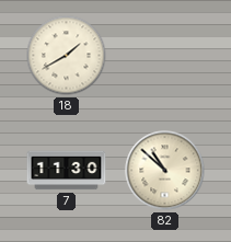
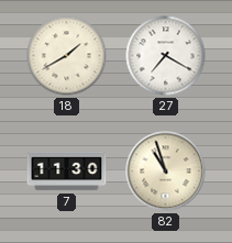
27: none -> 7:20 (166, 56)
82: 10:52 -> 10:57 (166, 172)
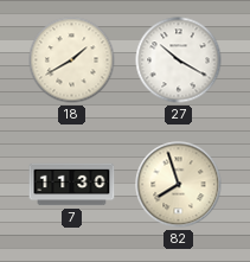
27: 7:20 -> 10:20 (179, 60)
82: 10:57 -> 7:57 (179, 185)
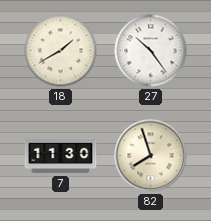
27: 10:20 -> 10:24 (151, 51)
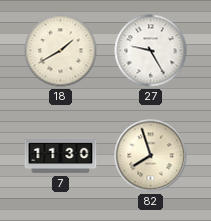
27: 10:24 -> 9:25 (151, 51)
